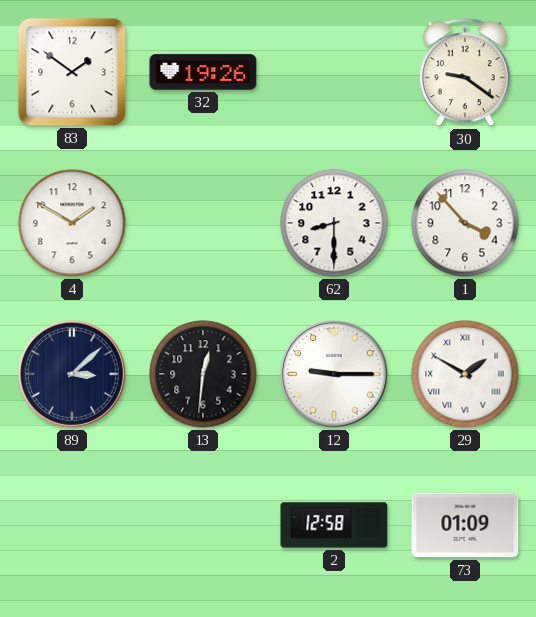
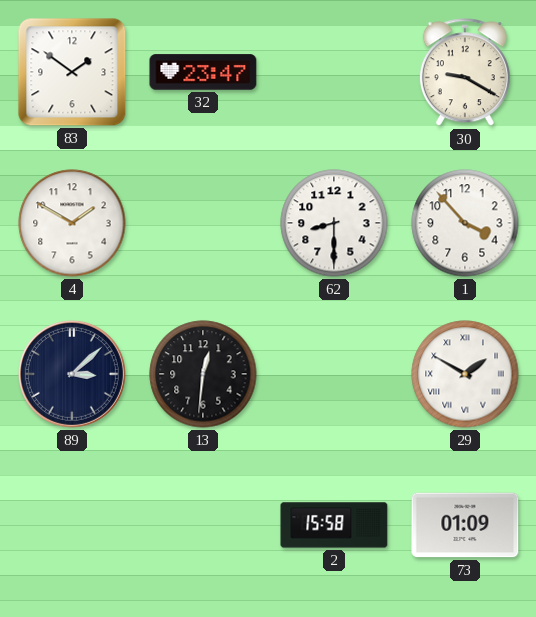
32: 19:26 -> 23:47 (203, 72)
30: 9:21 -> 9:20 (465, 73)
12: 9:15 -> none (334, 374)
2: 12:58 -> 15:58 (334, 525)
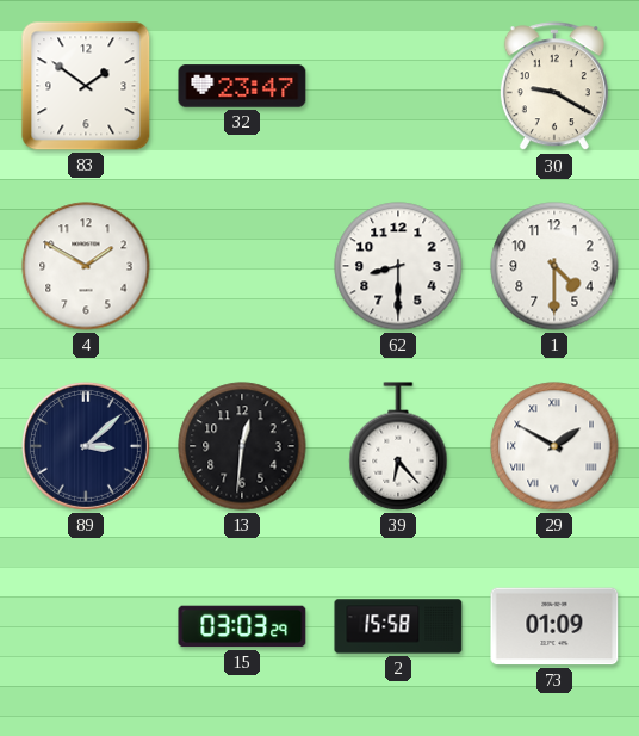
1: 3:53 -> 4:30 (554, 266)
39: none -> 6:23 (398, 446)
15: none -> 03:03 (242, 626)
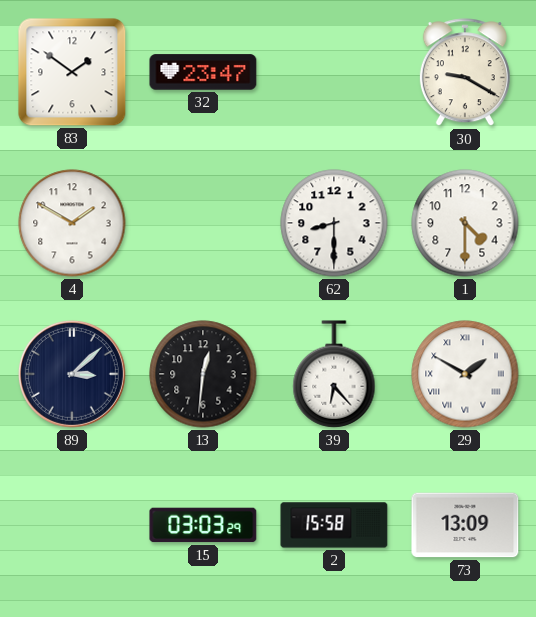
73: 01:09 -> 13:09 (465, 525)
